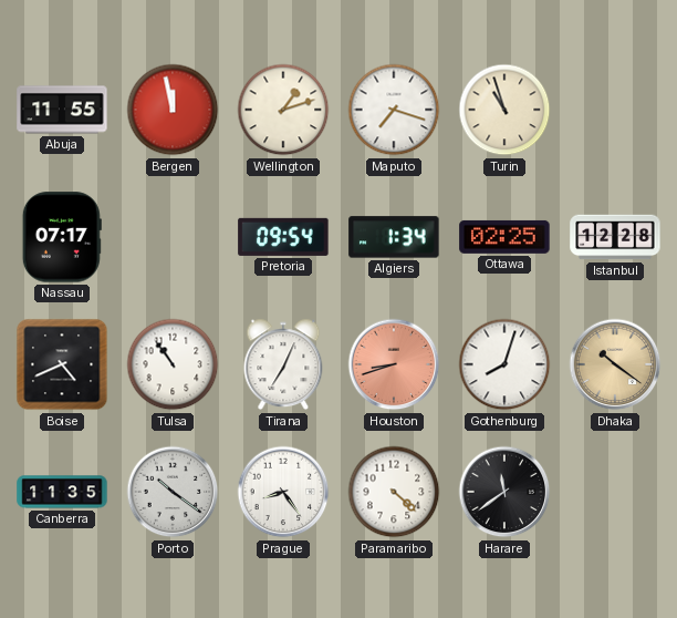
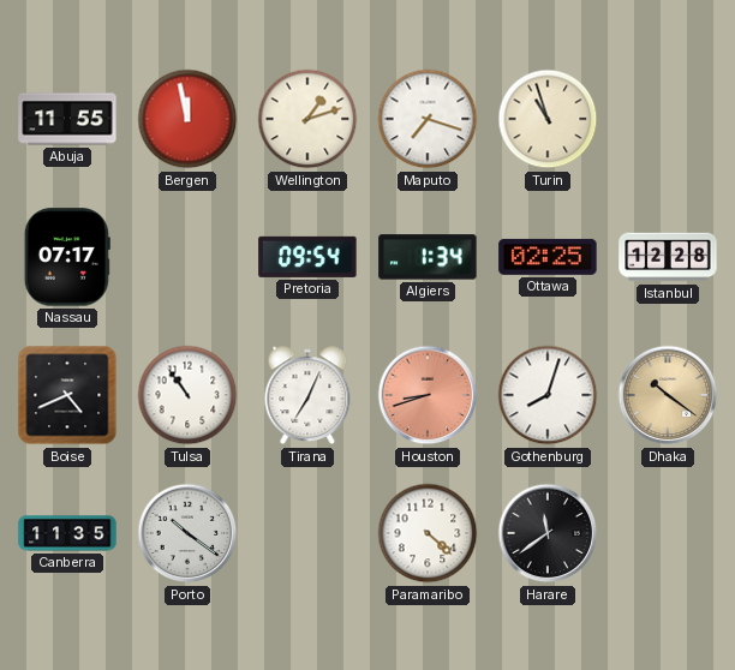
Prague: 8:24 -> none (283, 492)
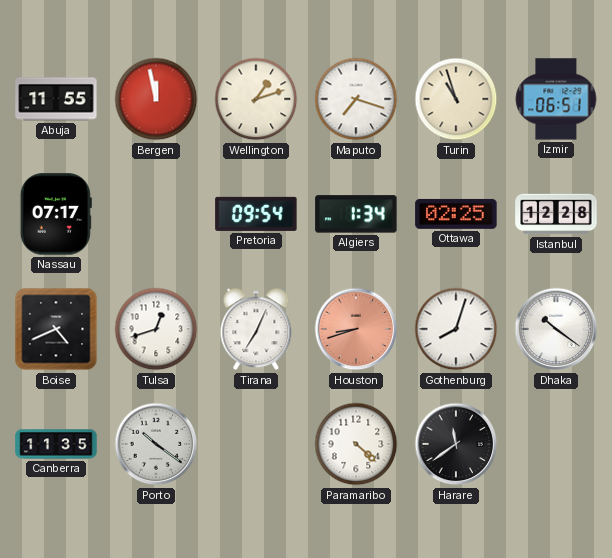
Izmir: none -> 06:51 (556, 99)
Tulsa: 10:54 -> 12:42 (156, 329)
Dhaka dial: champagne -> white (556, 329)
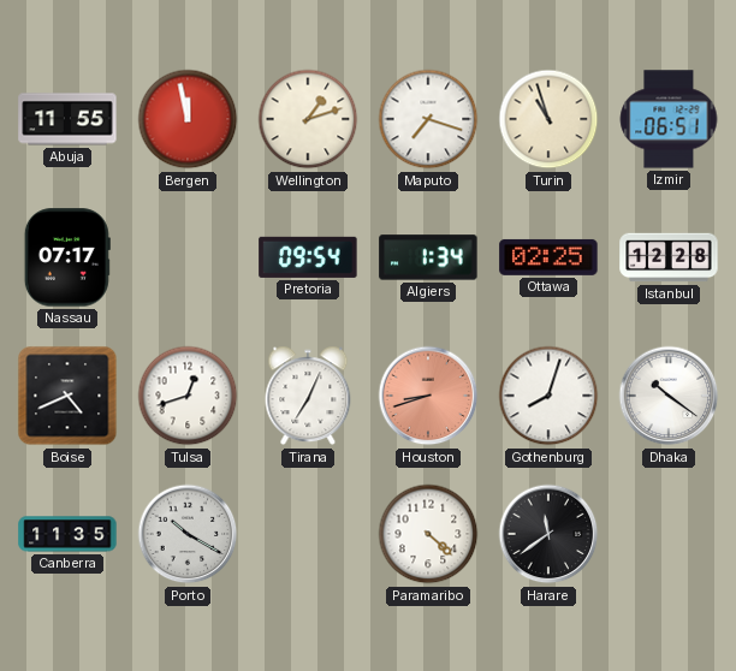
Porto: 10:21 -> 10:20 (188, 534)
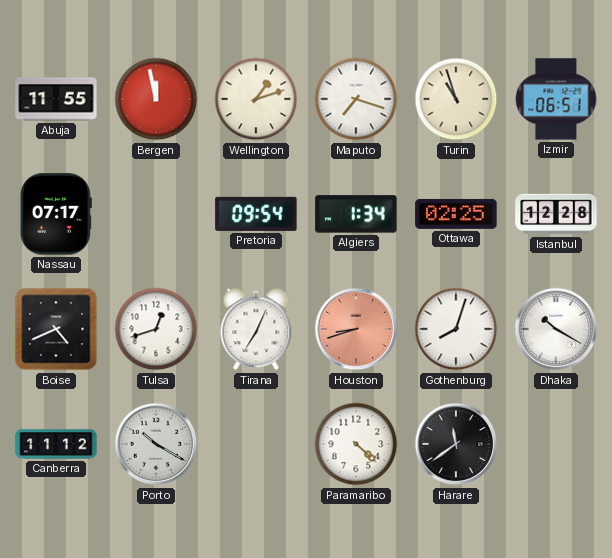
Dhaka: 10:21 -> 10:20 (556, 329)
Canberra: 11:35 -> 11:12 (56, 444)
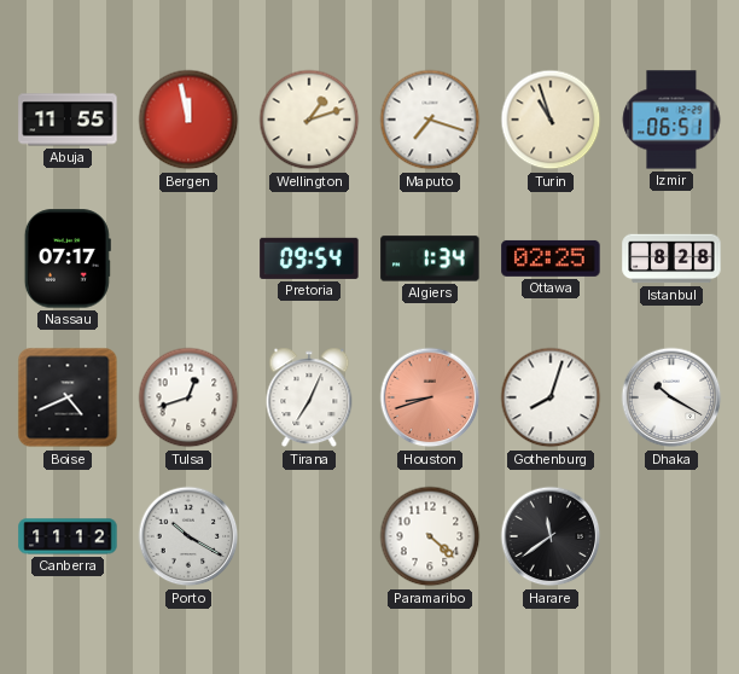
Istanbul: 12:28 -> 8:28 (671, 258)
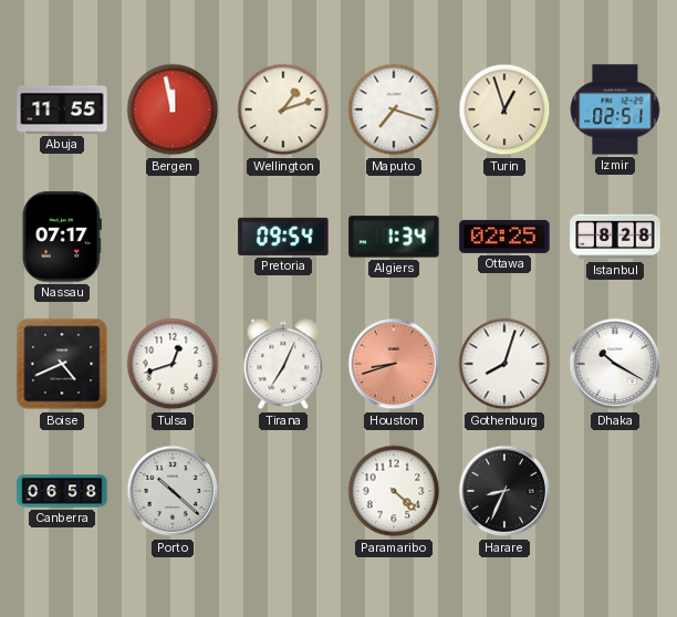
Turin: 10:57 -> 12:57 (504, 109)
Izmir: 06:51 -> 02:51 (615, 109)
Canberra: 11:12 -> 06:58 (62, 491)
Porto: 10:20 -> 10:22 (173, 491)
Harare: 11:39 -> 8:34 (504, 491)
